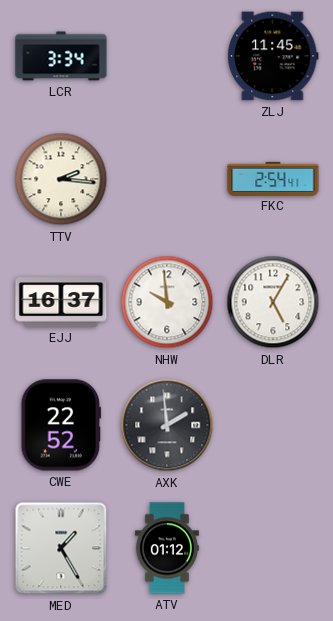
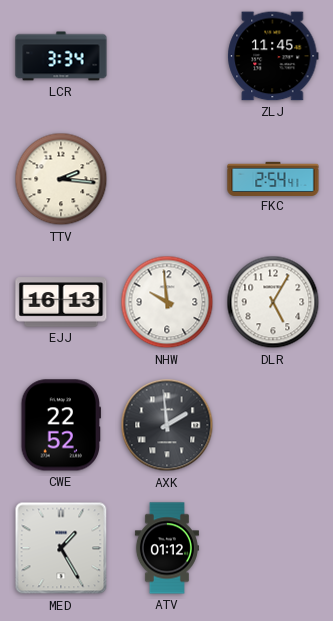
EJJ: 16:37 -> 16:13 (61, 302)
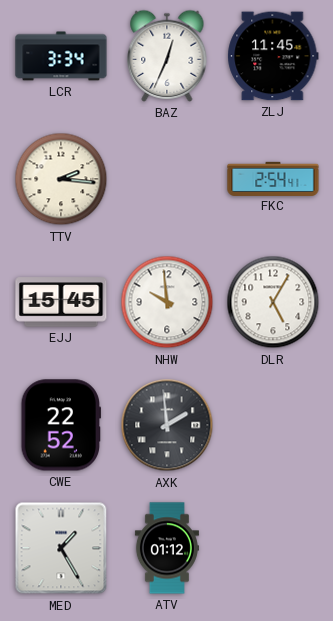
BAZ: none -> 12:34 (167, 56)
EJJ: 16:13 -> 15:45 (61, 302)
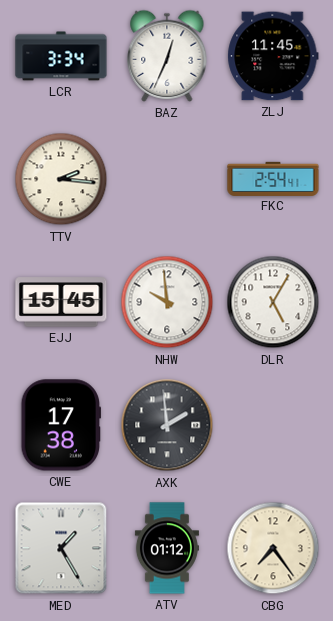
CWE: 22:52 -> 17:38 (60, 425)
CBG: none -> 7:24 (273, 548)
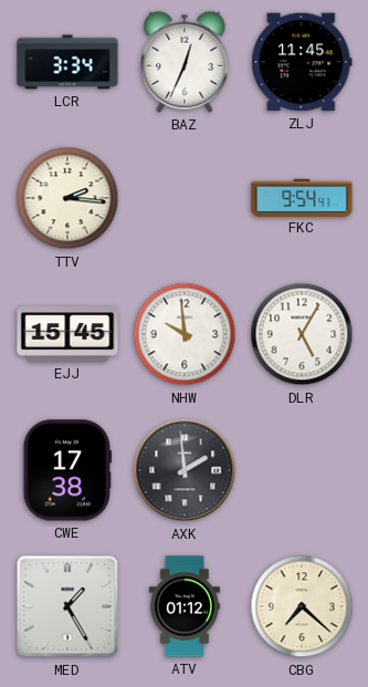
FKC: 2:54 -> 9:54 (302, 197)
CBG: 7:24 -> 7:22 (302, 606)
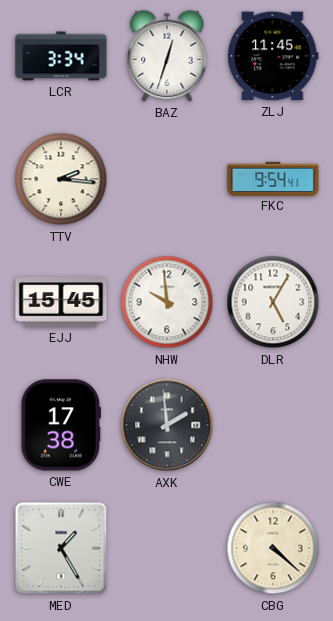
BAZ: 12:34 -> 12:33 (167, 56)
ATV: 01:12 -> none (185, 606)
CBG: 7:22 -> 4:22 (273, 548)
